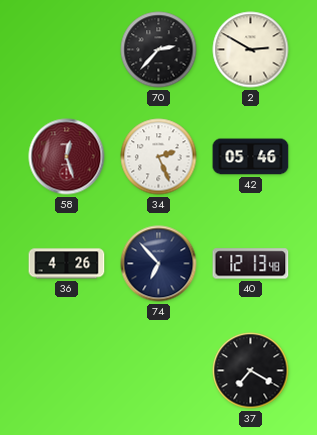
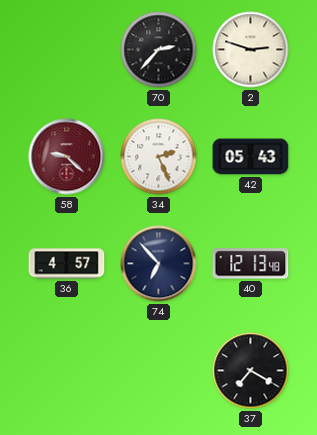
2: 2:50 -> 2:48 (251, 50)
58: 12:27 -> 9:22 (67, 157)
42: 05:46 -> 05:43 (251, 157)
36: 4:26 -> 4:57 (67, 264)
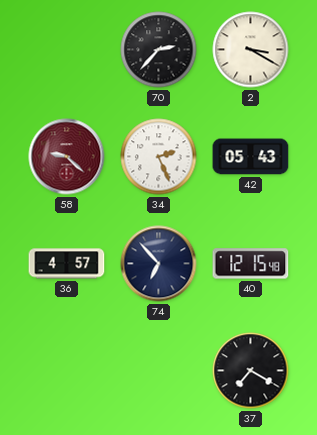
2: 2:48 -> 3:20 (251, 50)
40: 12:13 -> 12:15 (251, 264)
